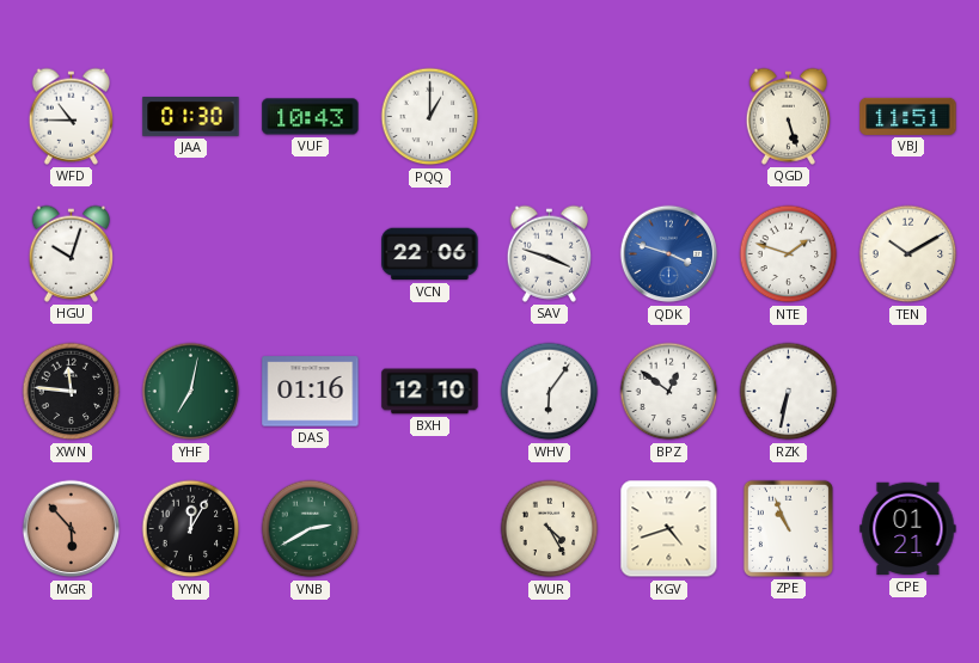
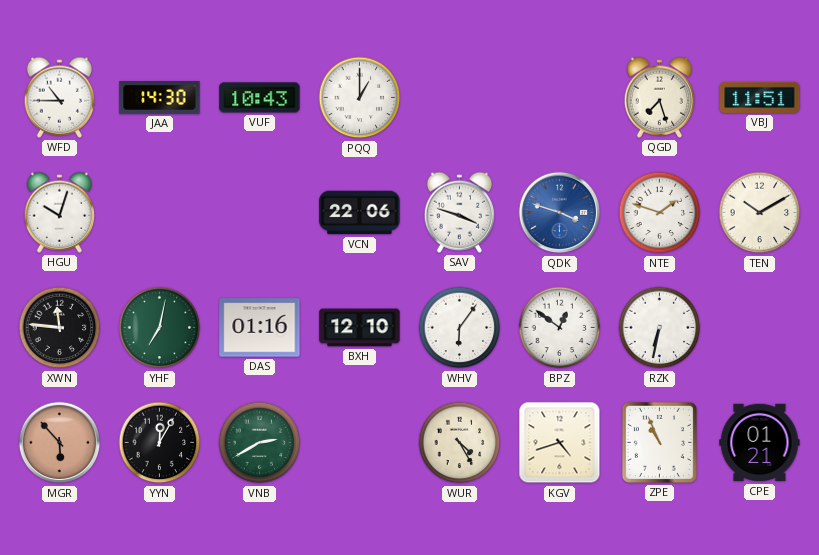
JAA: 01:30 -> 14:30 (160, 98)
QGD: 5:27 -> 7:27 (660, 97)
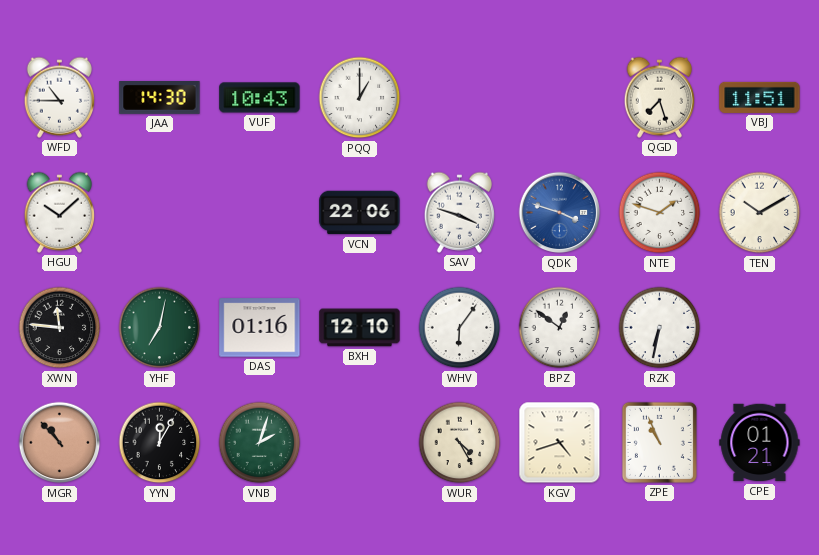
HGU: 10:03 -> 10:08 (60, 212)
MGR: 5:53 -> 10:53 (60, 443)
VNB: 2:40 -> 2:03 (260, 443)
